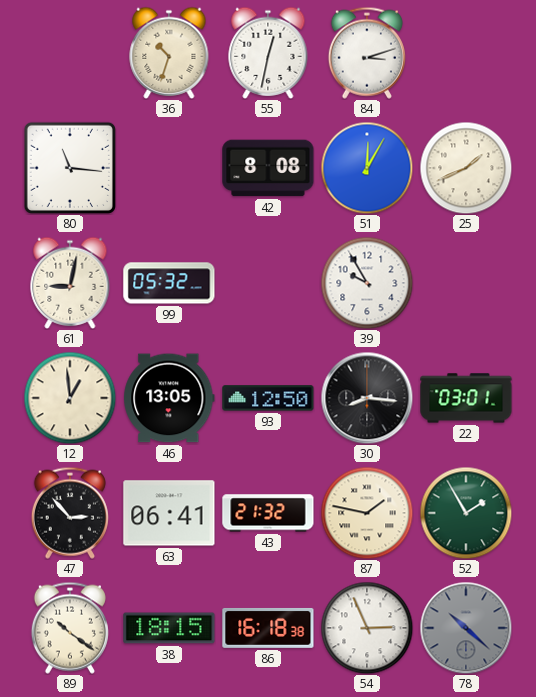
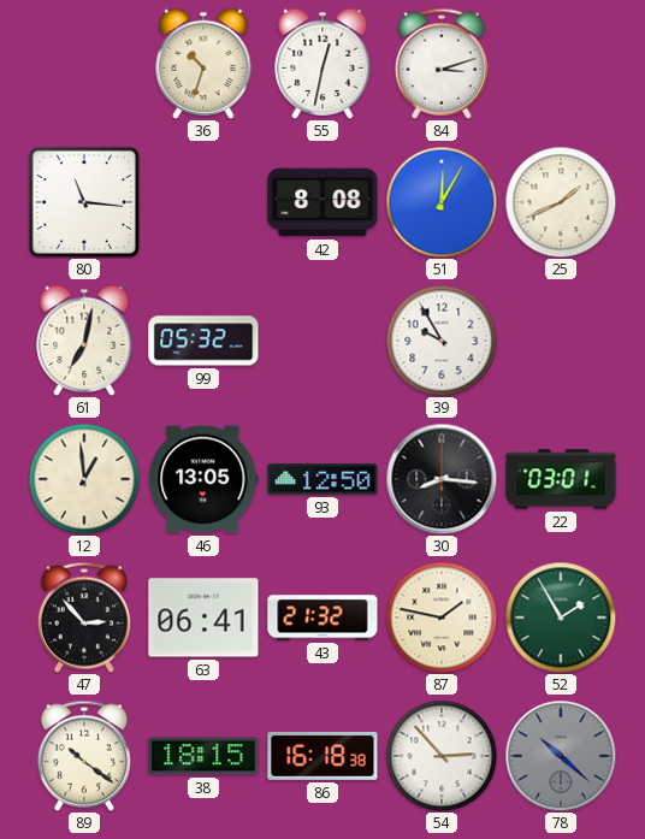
61: 9:02 -> 7:02 (84, 341)
54: 2:56 -> 2:53 (442, 756)
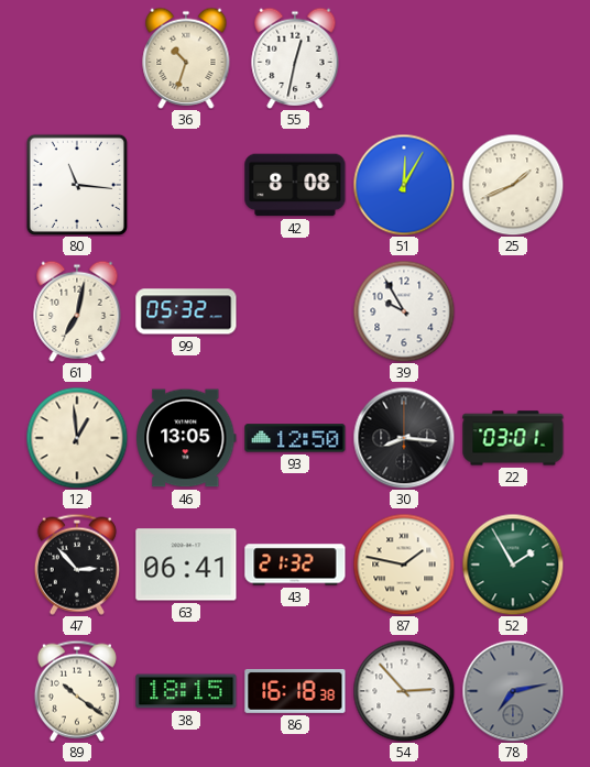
84: 3:12 -> none (442, 64)
78: 10:22 -> 7:13 (513, 691)
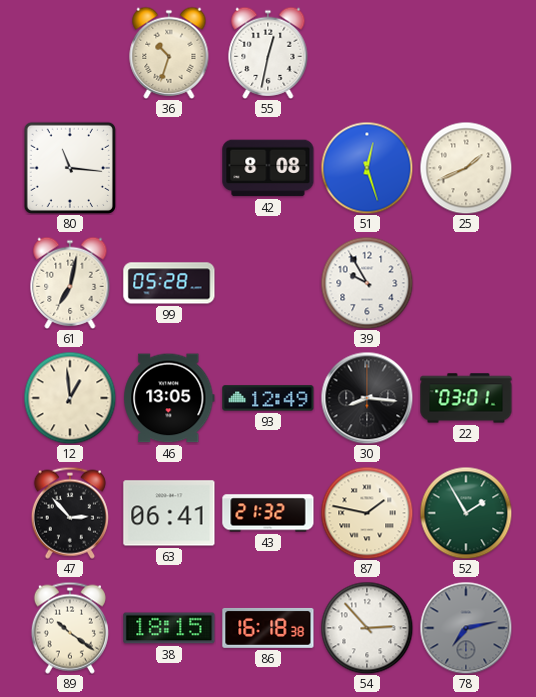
51: 12:05 -> 12:27 (367, 168)
99: 05:32 -> 05:28 (169, 283)
93: 12:50 -> 12:49 (268, 398)
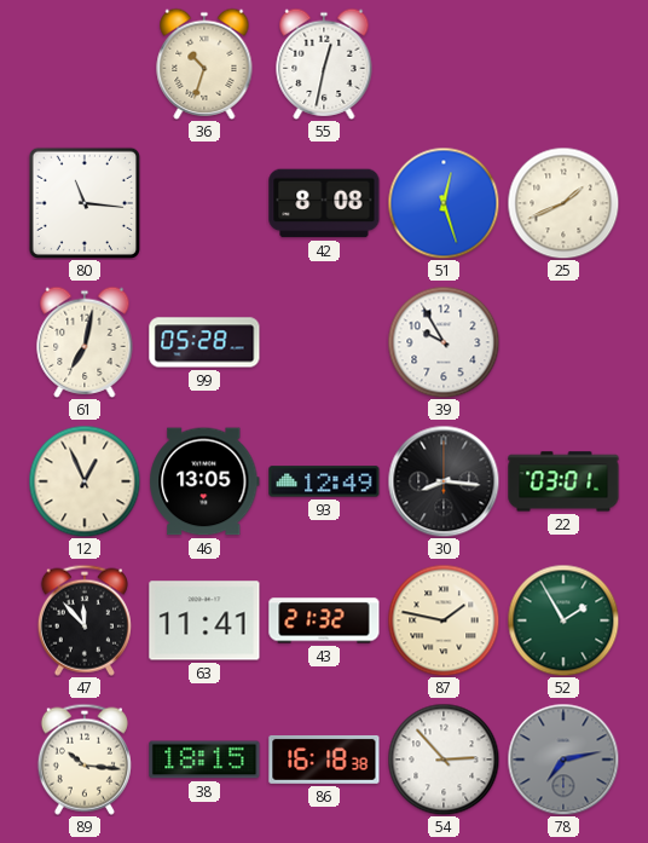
12: 12:59 -> 12:56 (85, 481)
47: 2:53 -> 11:53 (85, 620)
63: 06:41 -> 11:41 (204, 620)
89: 10:21 -> 10:16 (85, 760)
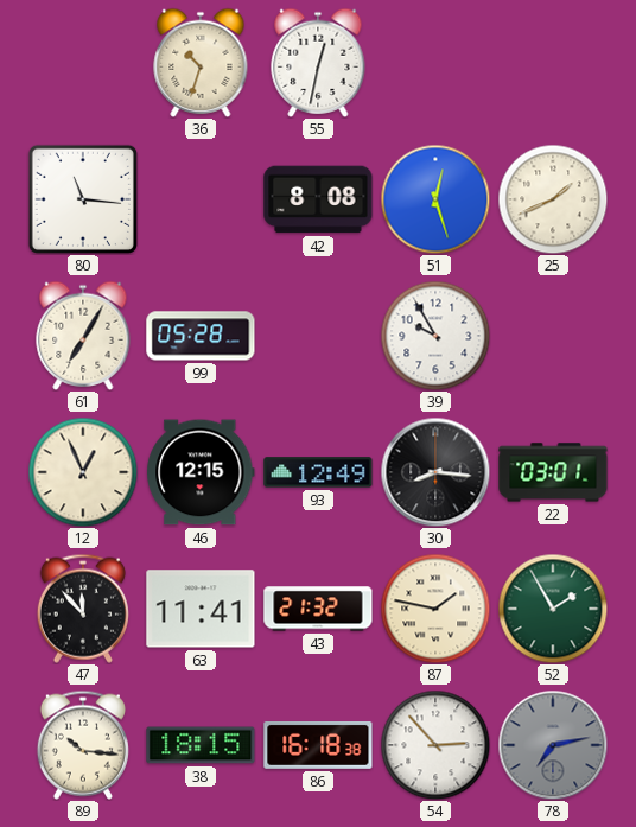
61: 7:02 -> 7:05 (83, 336)
46: 13:05 -> 12:15 (201, 472)
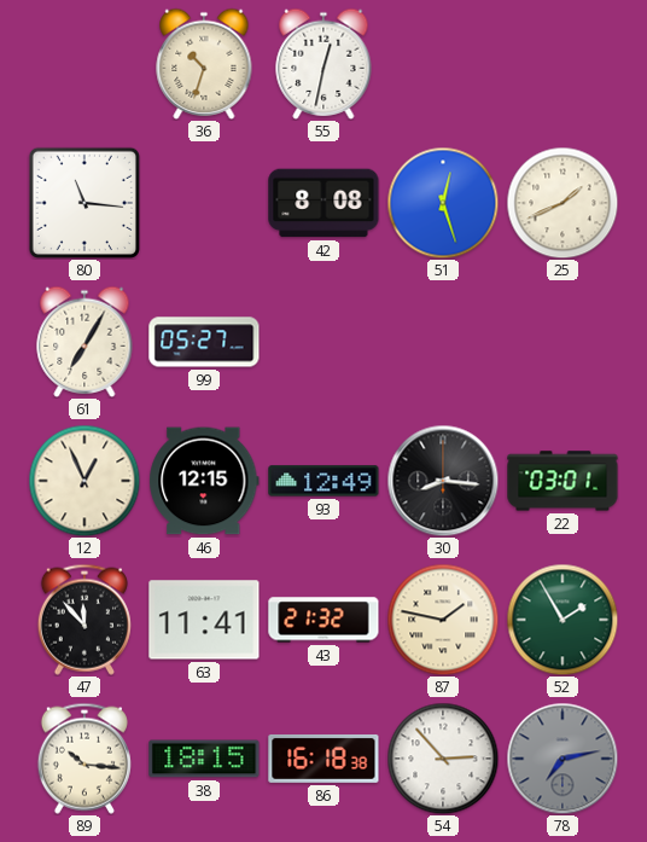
99: 05:28 -> 05:27 (204, 342)
39: 9:55 -> none (435, 336)
